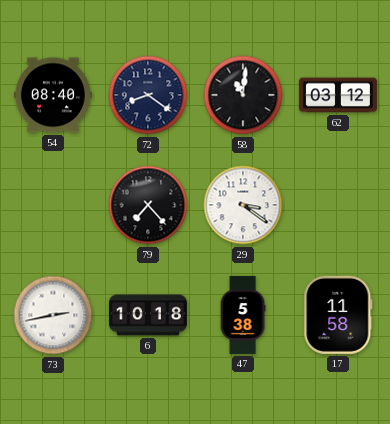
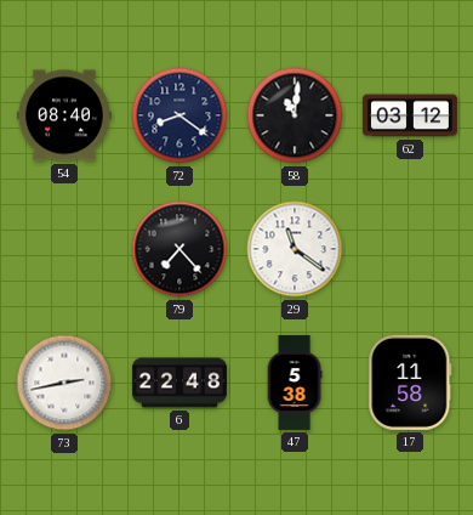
29: 3:21 -> 11:21 (295, 249)
6: 10:18 -> 22:48 (179, 383)
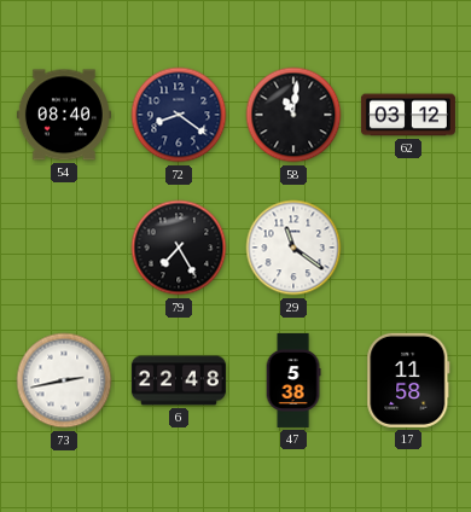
79: 7:23 -> 7:25 (179, 248)
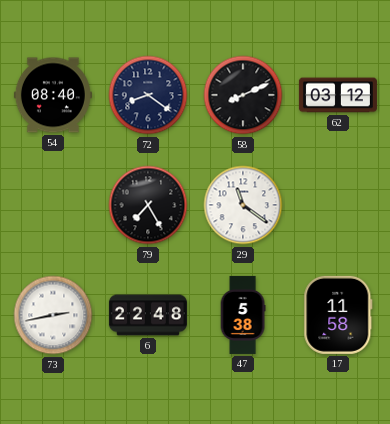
58: 11:01 -> 8:11 (243, 95)
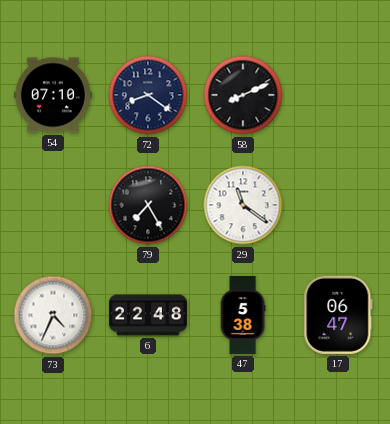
54: 08:40 -> 07:10 (53, 95)
62: 03:12 -> none (338, 95)
73: 2:43 -> 4:34 (53, 315)
17: 11:58 -> 06:47 (338, 315)
